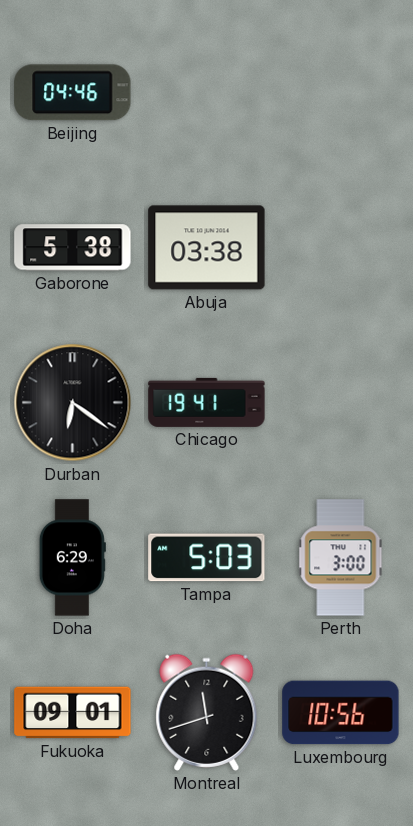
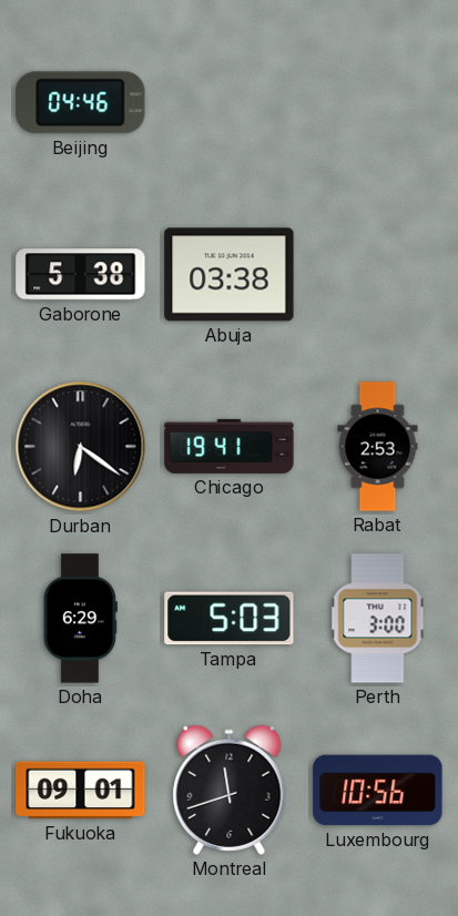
Rabat: none -> 2:53 (378, 447)
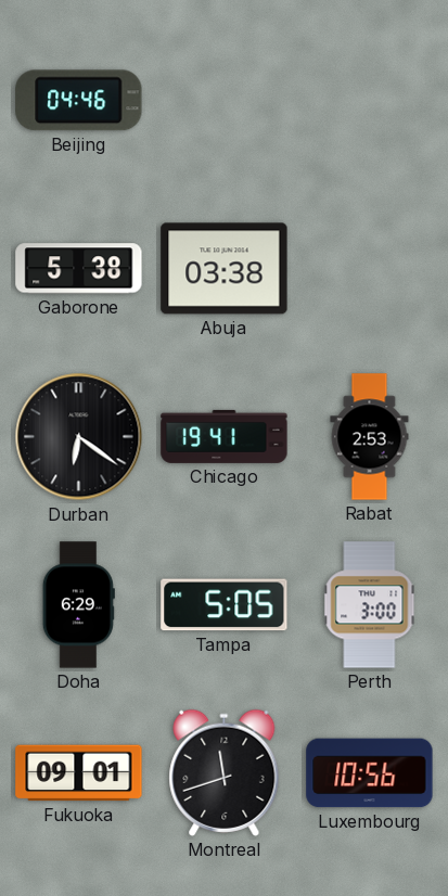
Tampa: 5:03 -> 5:05 (225, 605)
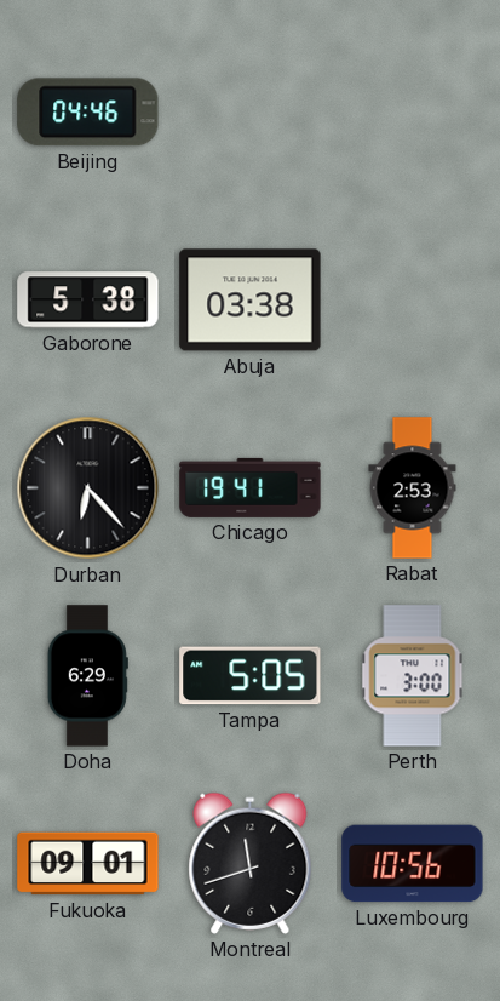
Durban: 6:21 -> 6:23 (88, 488)
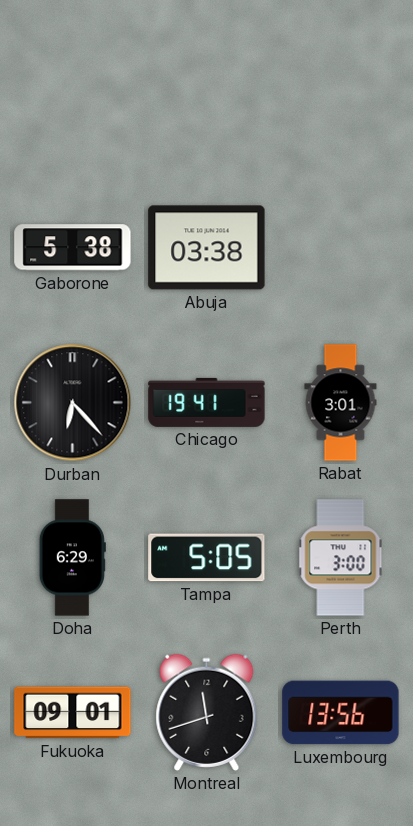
Beijing: 04:46 -> none (88, 113)
Rabat: 2:53 -> 3:01 (341, 403)
Luxembourg: 10:56 -> 13:56 (341, 713)
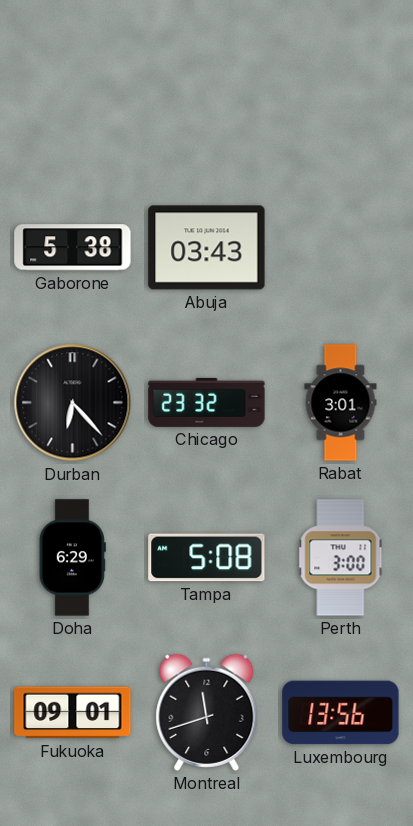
Abuja: 03:38 -> 03:43 (207, 248)
Chicago: 19:41 -> 23:32 (207, 402)
Tampa: 5:05 -> 5:08 (207, 558)
